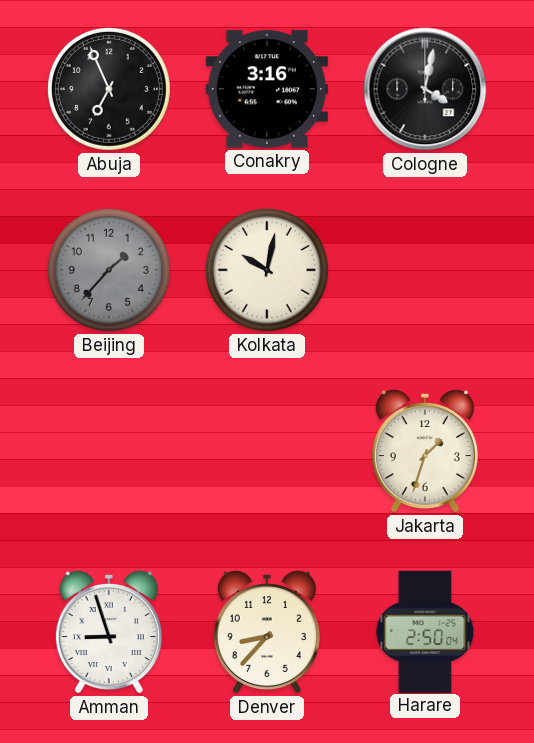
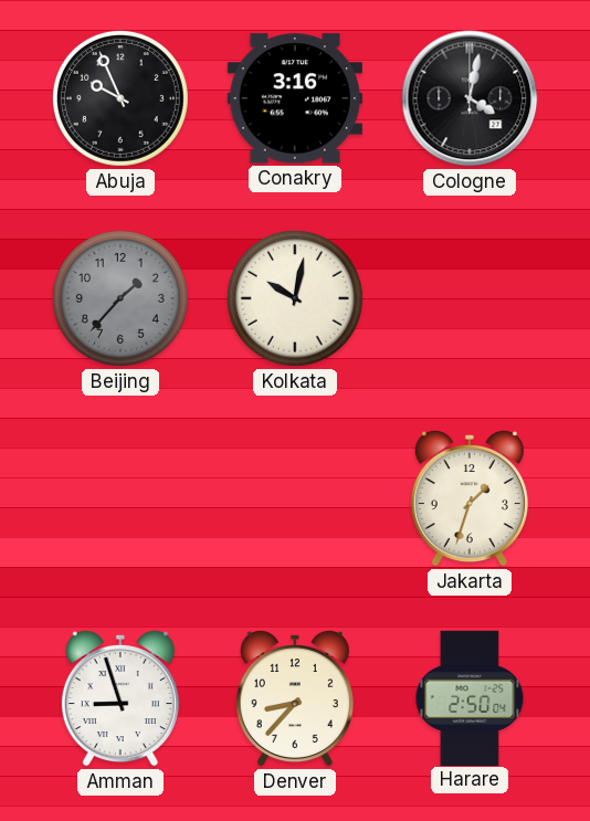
Abuja: 6:56 -> 9:56 (120, 98)
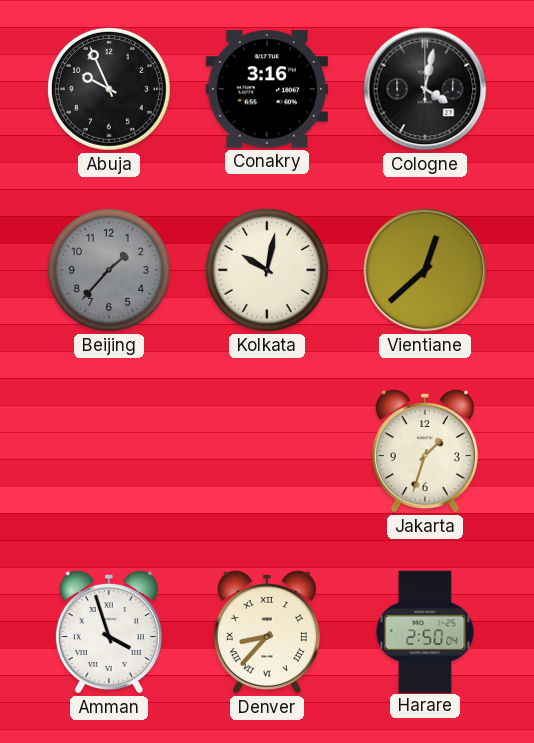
Vientiane: none -> 12:38 (425, 270)
Amman: 8:57 -> 3:57 (109, 632)
Denver numerals: Arabic -> Roman (267, 632)
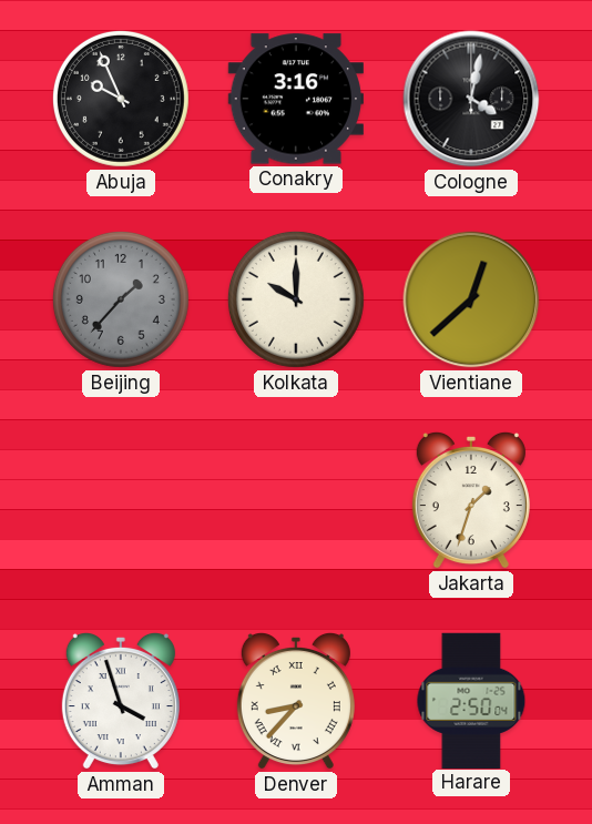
Kolkata: 10:02 -> 10:00 (296, 299)
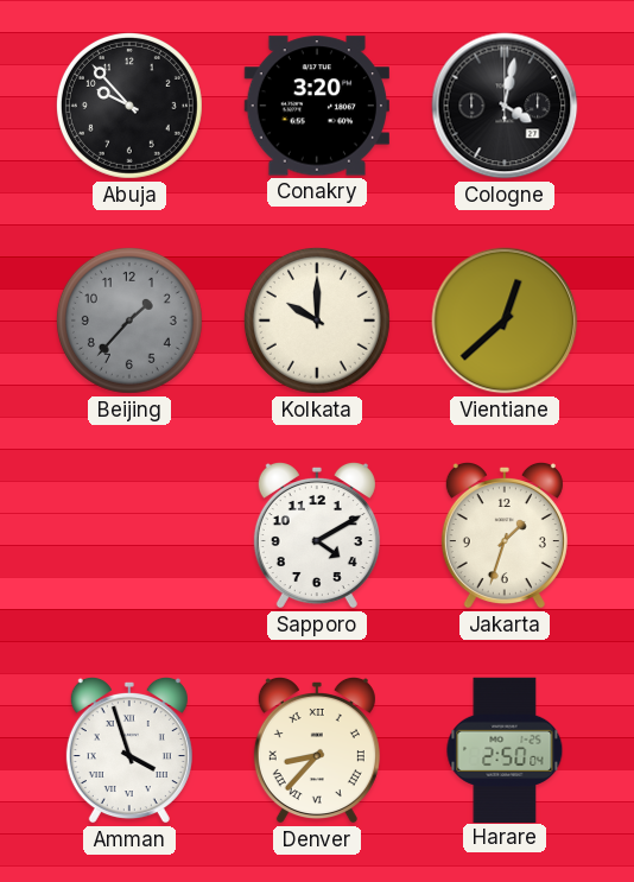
Abuja: 9:56 -> 9:53 (129, 106)
Conakry: 3:16 -> 3:20 (317, 106)
Sapporo: none -> 4:10 (317, 535)
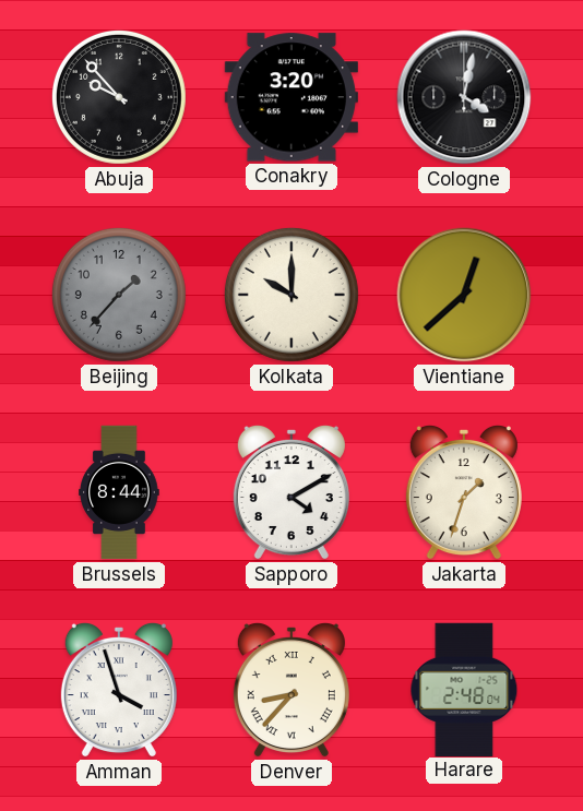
Brussels: none -> 8:44 (119, 492)
Harare: 2:50 -> 2:48 (464, 689)
